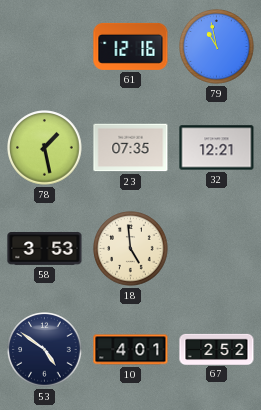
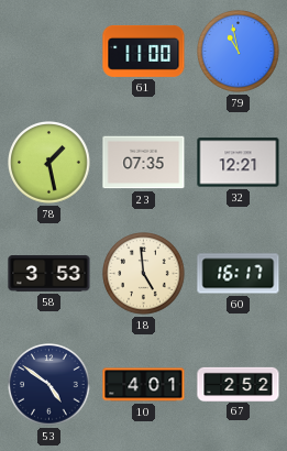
61: 12:16 -> 11:00 (144, 51)
60: none -> 16:17 (239, 274)
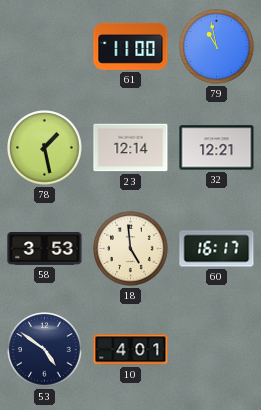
23: 07:35 -> 12:14 (131, 148)
67: 2:52 -> none (239, 384)
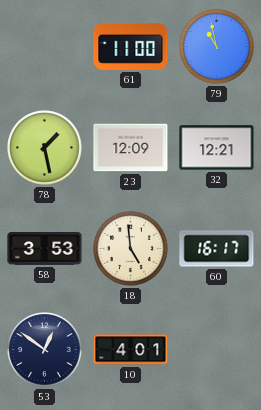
23: 12:14 -> 12:09 (131, 148)
53: 4:51 -> 12:51 (45, 350)
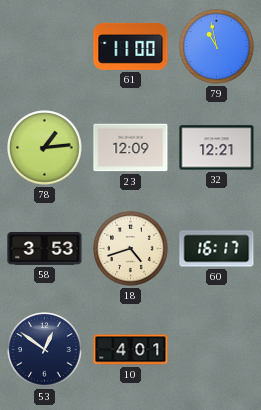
78: 1:28 -> 1:14 (45, 148)
18: 4:59 -> 4:42 (131, 249)
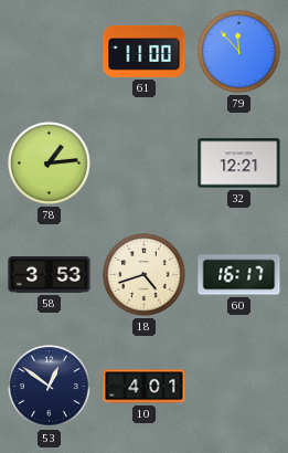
79: 10:58 -> 11:53 (239, 52)
23: 12:09 -> none (131, 148)
